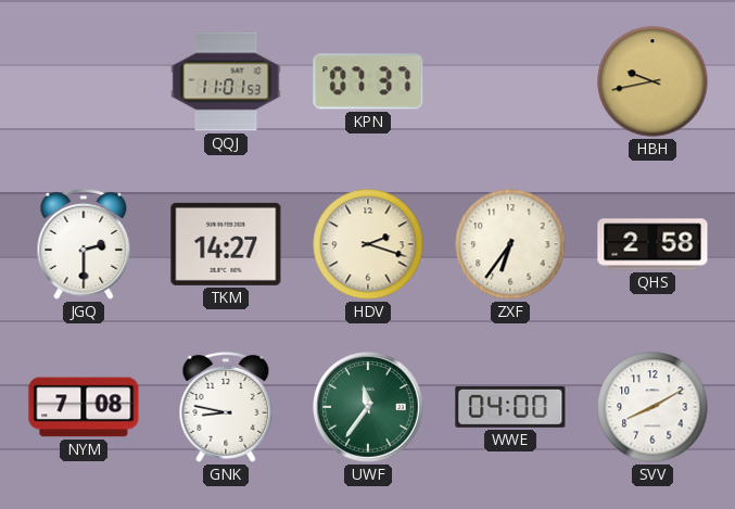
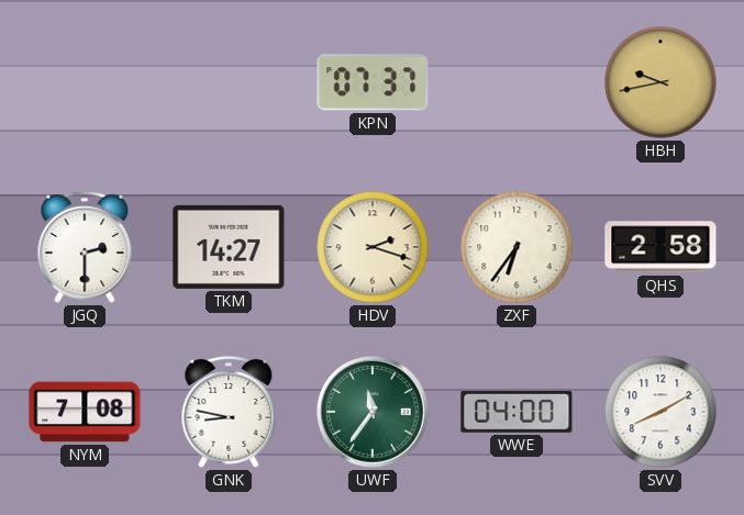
QQJ: 11:01 -> none (226, 81)
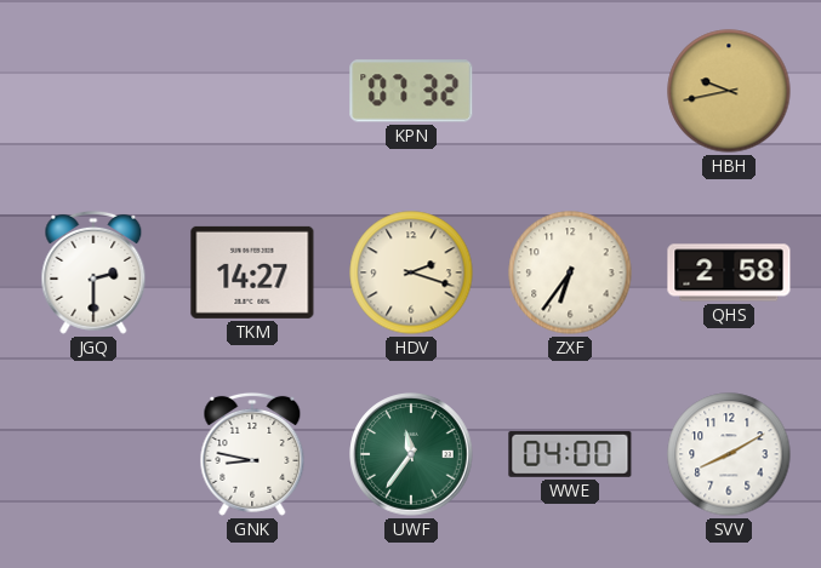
KPN: 07:37 -> 07:32 (411, 91)
NYM: 7:08 -> none (85, 412)
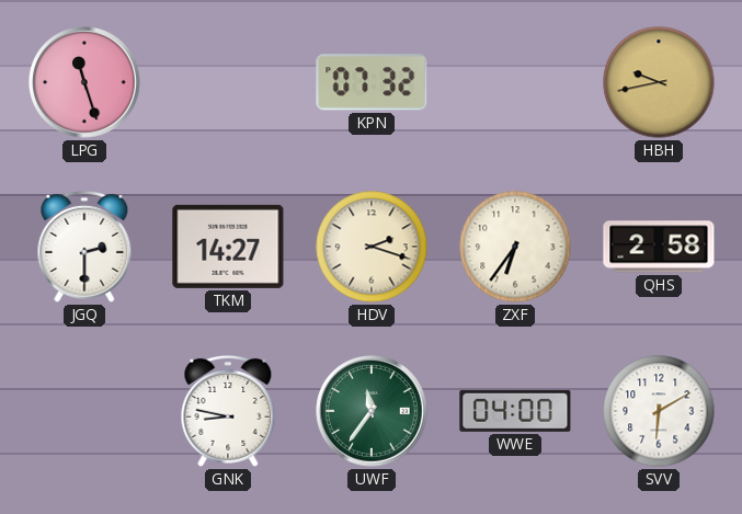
LPG: none -> 11:27 (84, 82)
SVV: 8:10 -> 6:10 (659, 411)
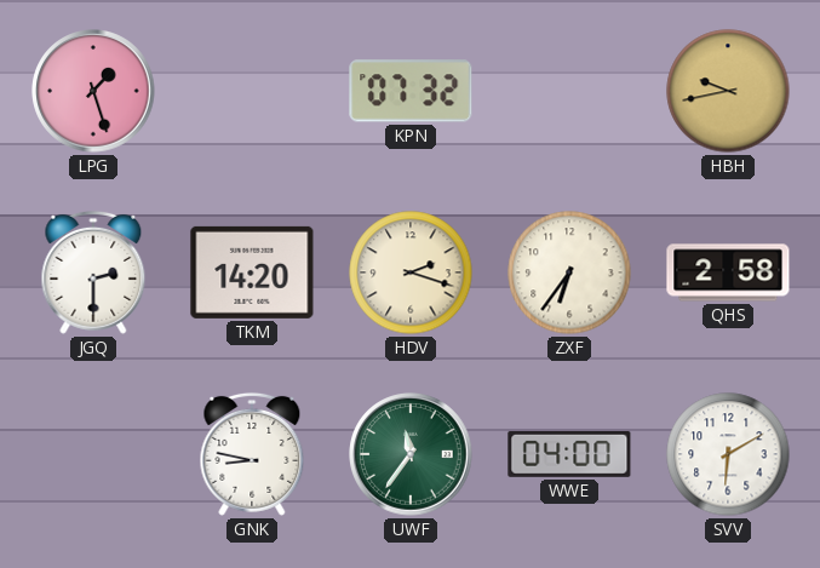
LPG: 11:27 -> 1:27 (93, 91)
TKM: 14:27 -> 14:20 (252, 272)
